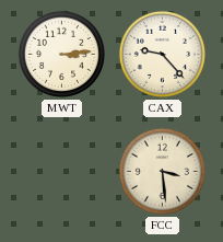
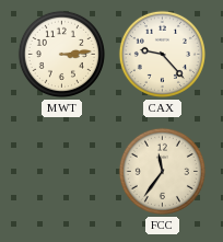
FCC: 3:29 -> 11:36 (162, 171)
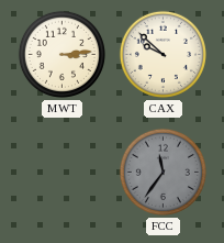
CAX: 9:23 -> 9:52 (163, 54)
FCC dial: cream -> grey (163, 172)
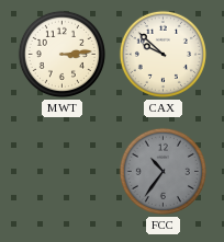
FCC: 11:36 -> 10:36 (163, 171)
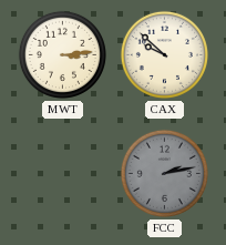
FCC: 10:36 -> 2:13 (164, 173)
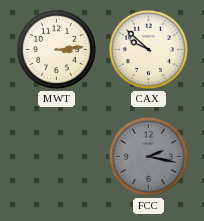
FCC: 2:13 -> 2:17 (148, 156)
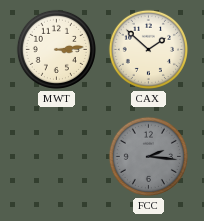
CAX: 9:52 -> 1:52 (148, 49)
FCC: 2:17 -> 2:16 (148, 156)
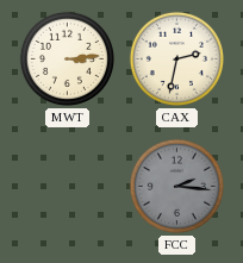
CAX: 1:52 -> 2:32 (176, 58)
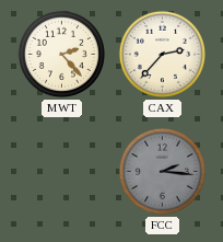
MWT: 3:14 -> 2:23 (61, 54)
CAX: 2:32 -> 2:37 (162, 54)
